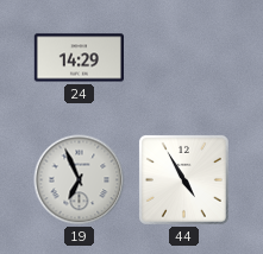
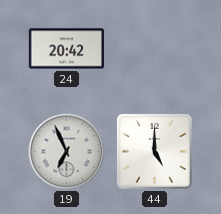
24: 14:29 -> 20:42 (66, 49)
44: 4:55 -> 5:00 (154, 151)
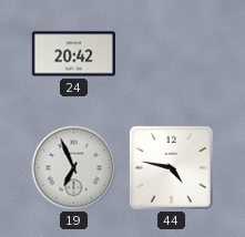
44: 5:00 -> 4:47 (171, 167)
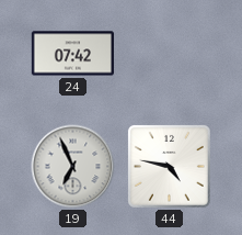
24: 20:42 -> 07:42 (72, 54)
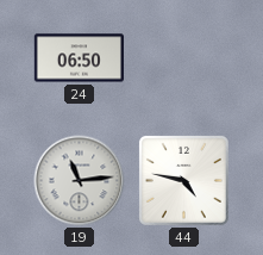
24: 07:42 -> 06:50 (79, 58)
19: 6:56 -> 11:14 (80, 181)
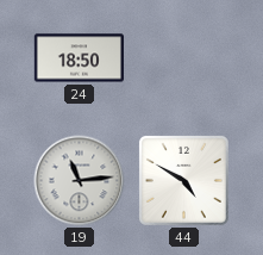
24: 06:50 -> 18:50 (79, 58)
44: 4:47 -> 4:50 (183, 180)
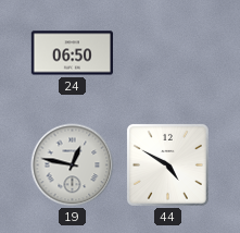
24: 18:50 -> 06:50 (72, 53)
19: 11:14 -> 12:47 (73, 165)
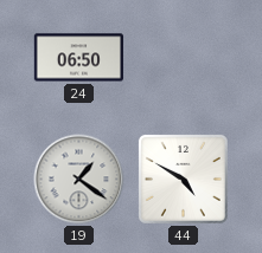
19: 12:47 -> 1:21 (79, 180)
